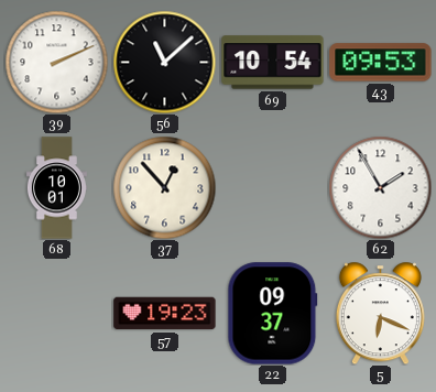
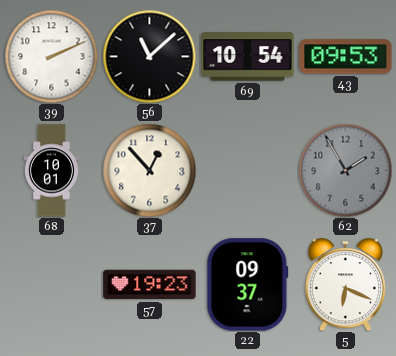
62 dial: white -> grey (345, 170)
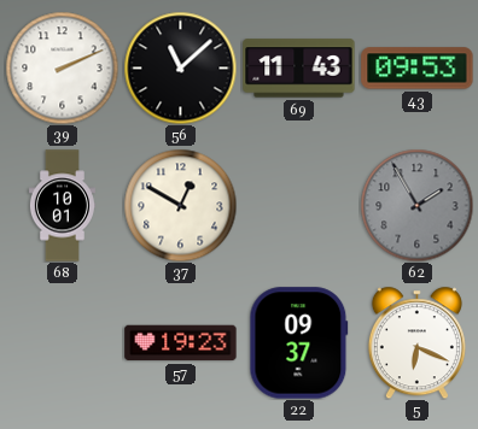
69: 10:54 -> 11:43 (299, 69)
37: 12:53 -> 12:50 (180, 205)
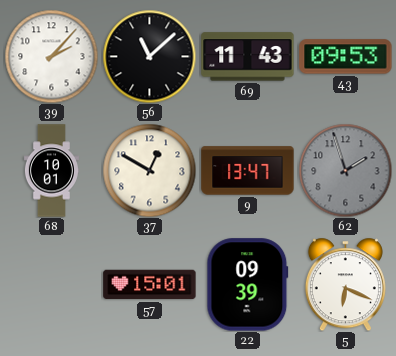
39: 2:11 -> 2:07 (51, 56)
9: none -> 13:47 (248, 171)
62: 1:55 -> 1:57 (345, 170)
57: 19:23 -> 15:01 (150, 285)
22: 09:37 -> 09:39 (248, 285)
